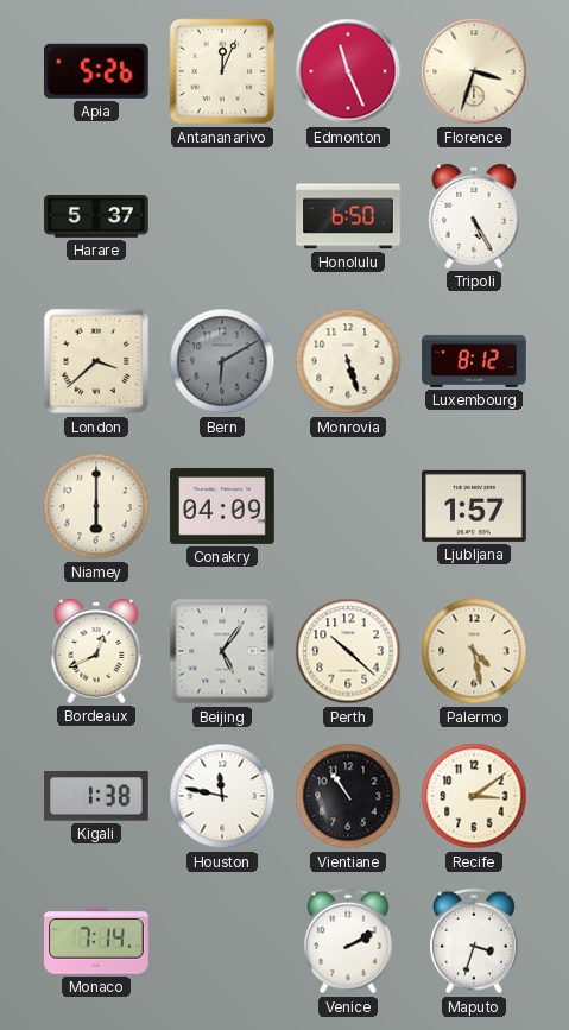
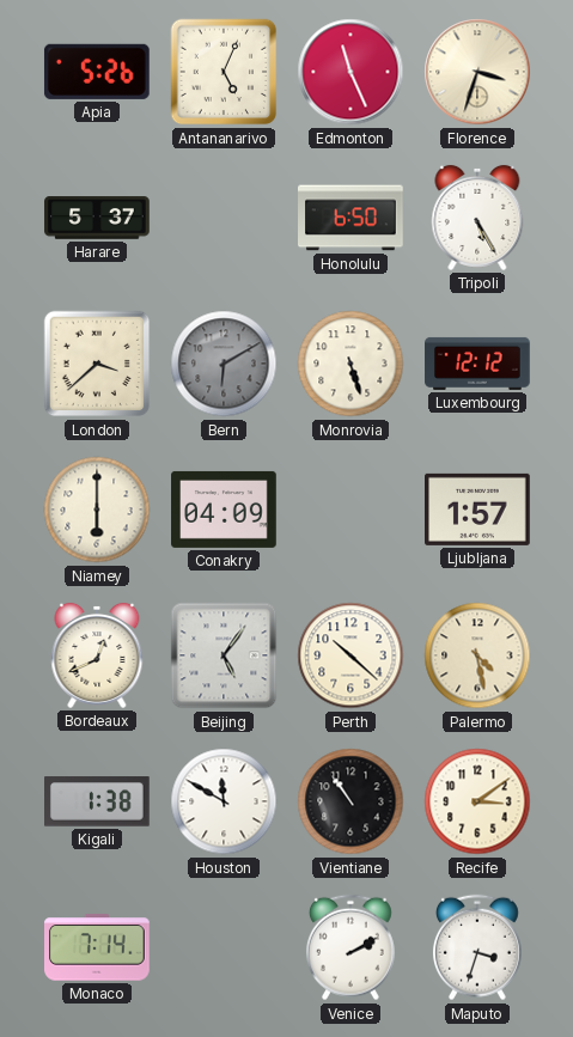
Antananarivo: 12:04 -> 5:04 (224, 72)
Luxembourg: 8:12 -> 12:12 (477, 364)
Houston: 11:47 -> 11:50 (224, 801)
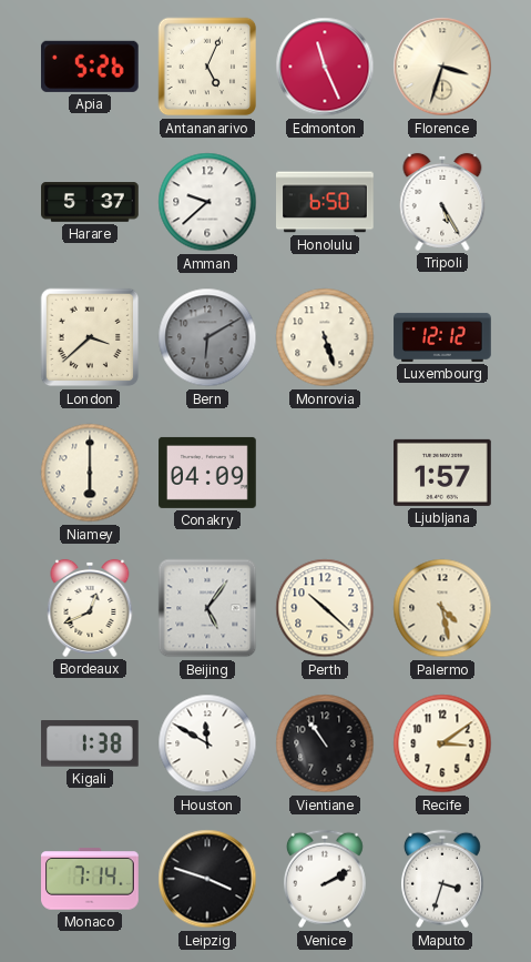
Amman: none -> 9:38 (207, 202)
Leipzig: none -> 3:48 (207, 879)
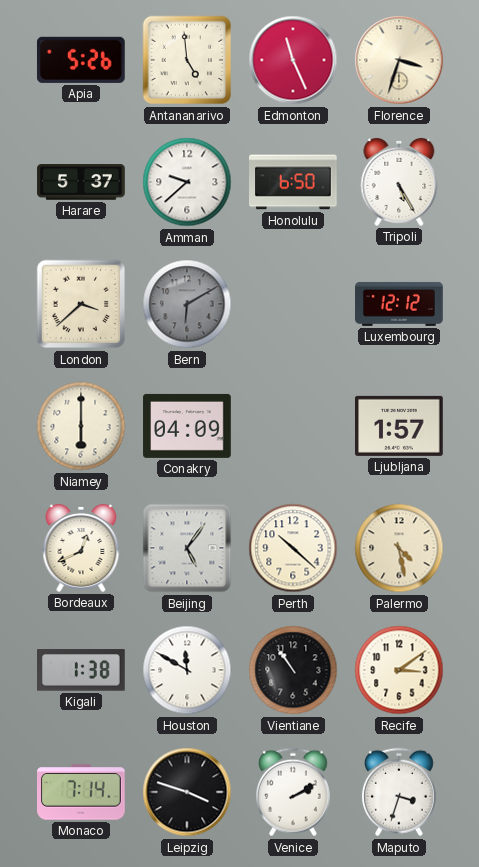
Antananarivo: 5:04 -> 4:59 (187, 60)
Monrovia: 5:27 -> none (325, 337)
